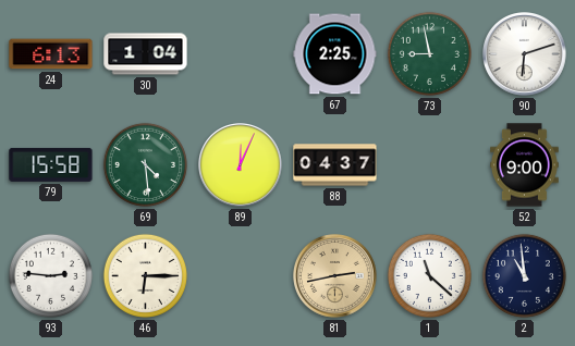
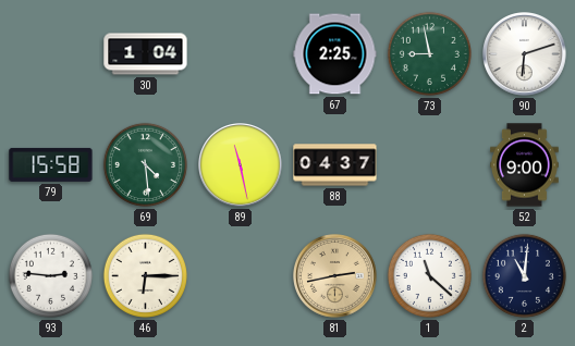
24: 6:13 -> none (51, 54)
89: 12:04 -> 11:28 (241, 165)
2: 10:59 -> 11:01 (524, 275)
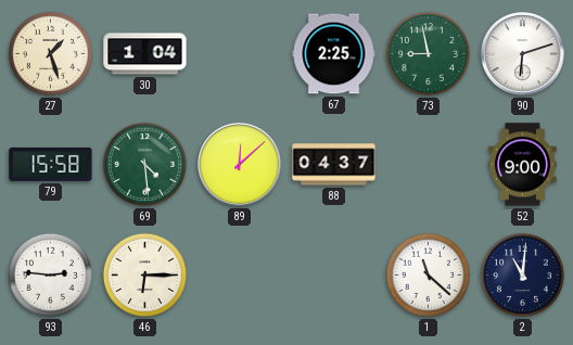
27: none -> 1:27 (50, 53)
89: 11:28 -> 12:08 (240, 165)
81: 2:43 -> none (335, 276)
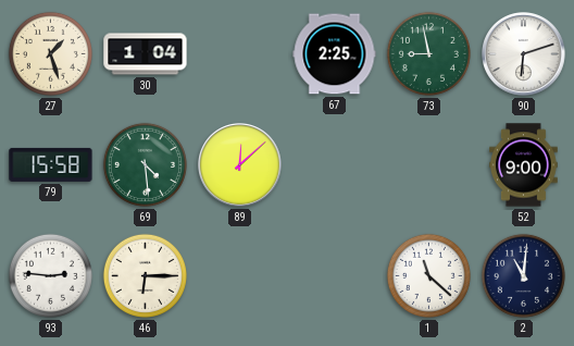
88: 04:37 -> none (334, 165)
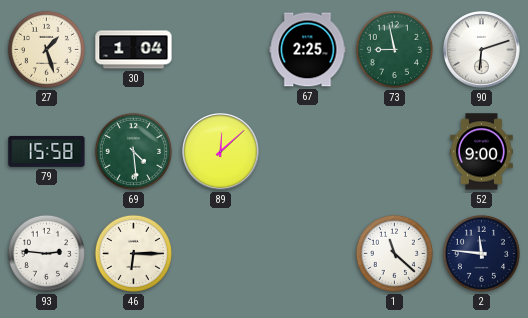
2: 11:01 -> 11:46 (481, 253)
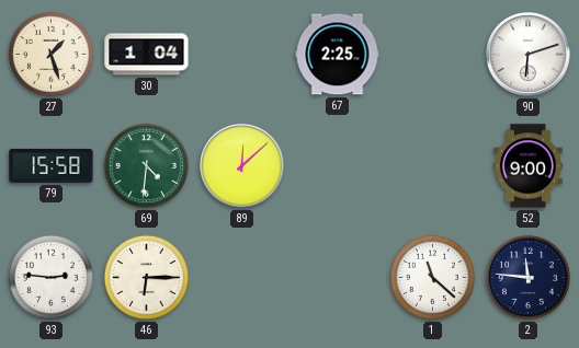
73: 8:58 -> none (394, 49)
69: 4:29 -> 4:31 (146, 165)
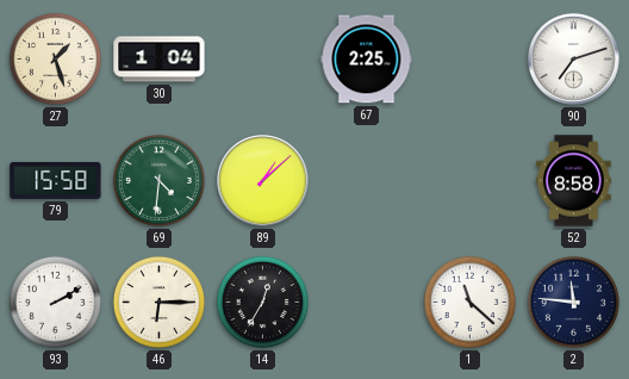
90: 6:12 -> 7:12 (574, 60)
89: 12:08 -> 1:08 (263, 181)
52: 9:00 -> 8:58 (574, 181)
93: 2:46 -> 2:10 (55, 302)
14: none -> 12:35 (262, 302)
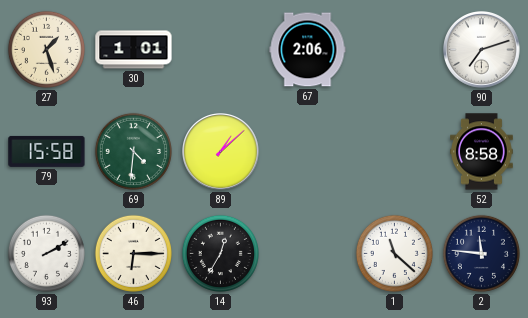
30: 1:04 -> 1:01 (134, 50)
67: 2:25 -> 2:06 (308, 50)
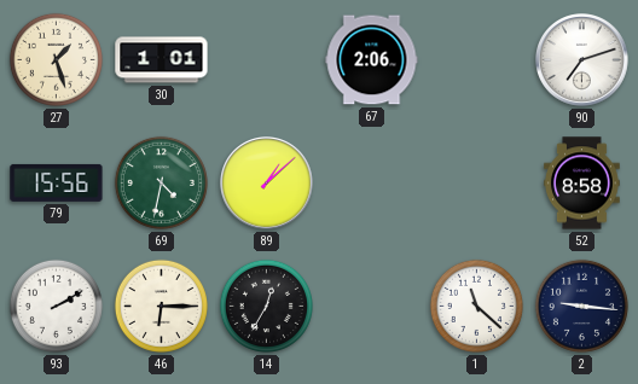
79: 15:58 -> 15:56 (57, 182)
69: 4:31 -> 4:32 (161, 182)
2: 11:46 -> 9:16 (581, 306)
